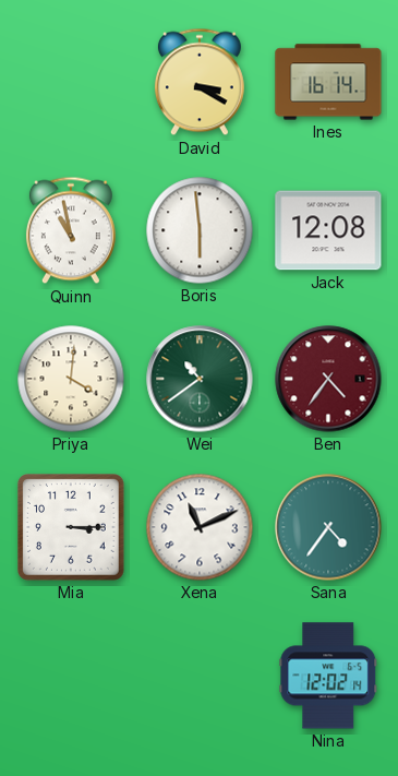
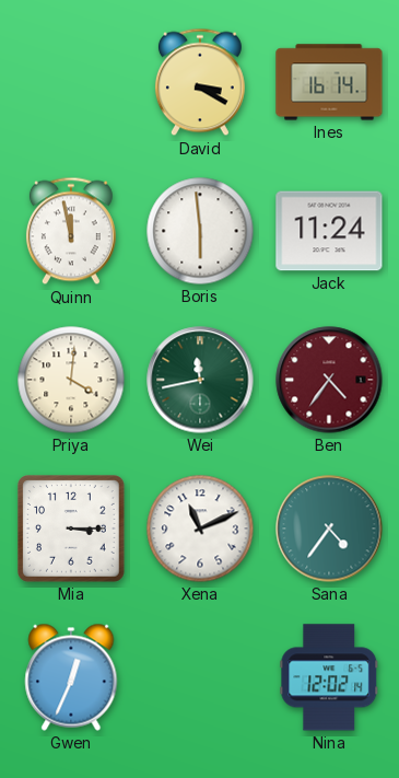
Quinn: 10:58 -> 11:58 (71, 231)
Jack: 12:08 -> 11:24 (329, 231)
Wei: 10:39 -> 11:43 (200, 380)
Gwen: none -> 12:34 (71, 677)
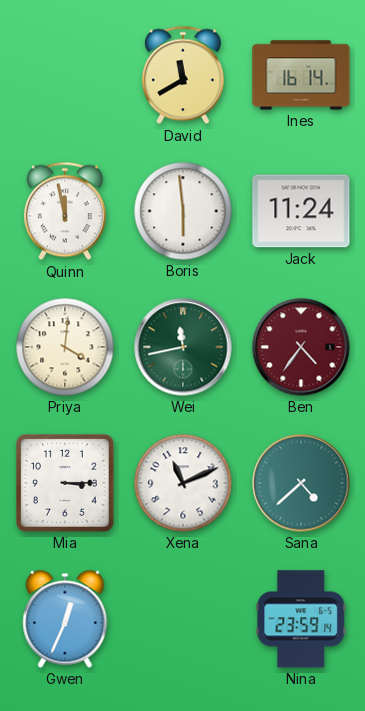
David: 3:20 -> 11:40 (183, 75)
Sana: 4:36 -> 4:38 (301, 483)
Nina: 12:02 -> 23:59 (301, 619)
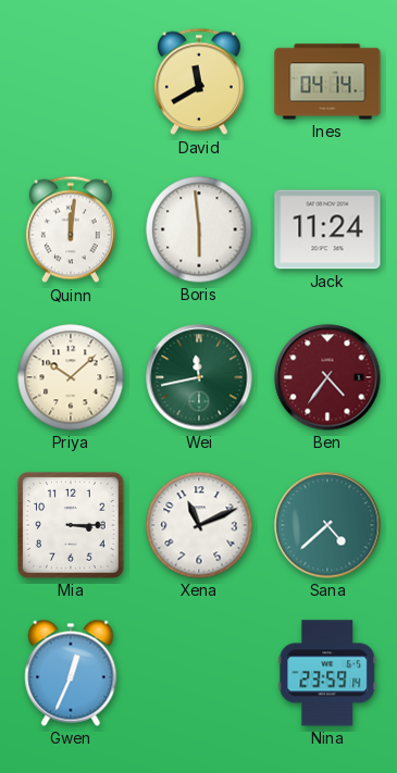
Ines: 16:14 -> 04:14 (327, 82)
Quinn: 11:58 -> 12:01 (71, 229)
Priya: 4:01 -> 10:08 (71, 377)
